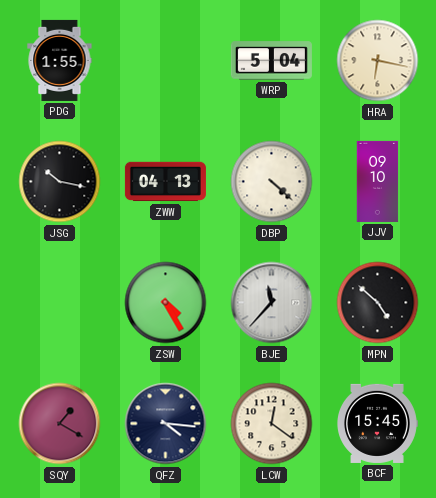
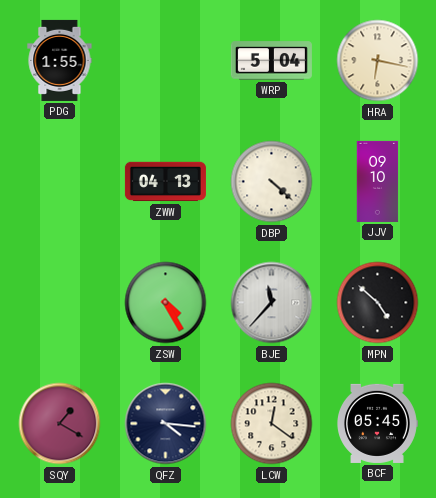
JSG: 10:17 -> none (60, 182)
BCF: 15:45 -> 05:45 (378, 423)
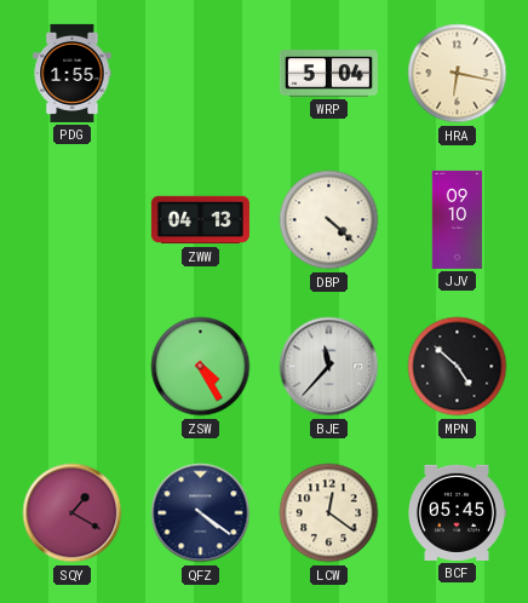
QFZ: 4:16 -> 4:21 (201, 513)
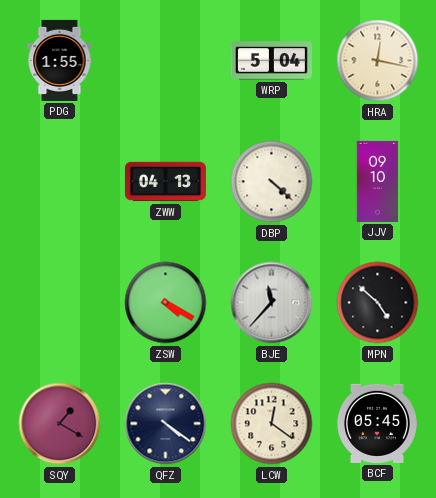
HRA: 6:17 -> 12:17 (378, 61)
ZSW: 4:25 -> 4:20 (166, 303)
